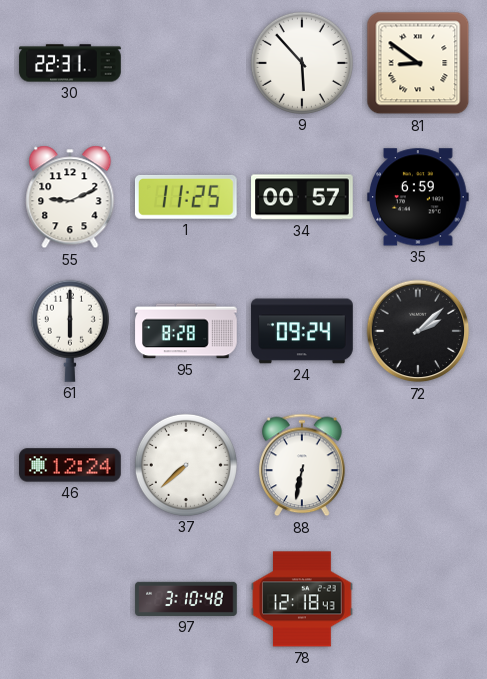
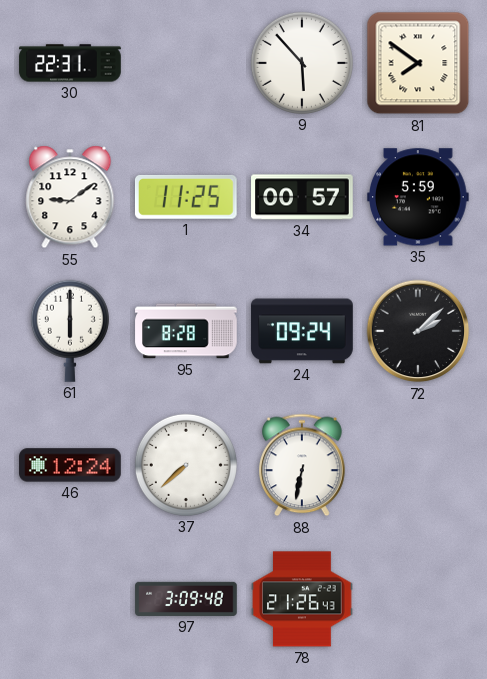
81: 8:51 -> 7:51 (418, 63)
55: 9:11 -> 9:09 (70, 197)
35: 6:59 -> 5:59 (419, 197)
97: 3:10 -> 3:09 (186, 599)
78: 12:18 -> 21:26 (302, 599)
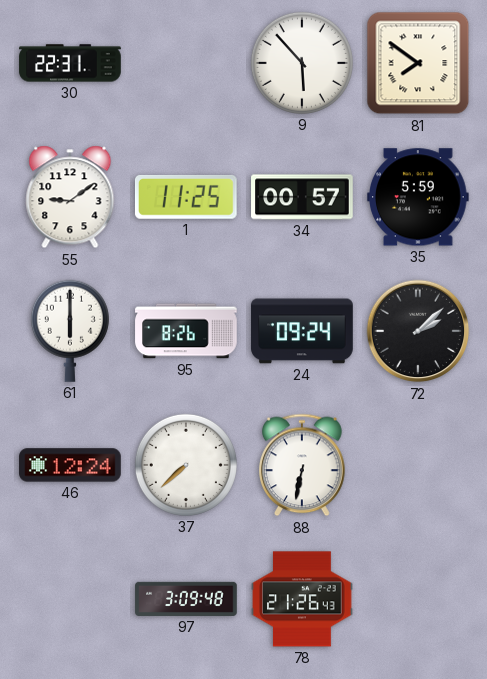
95: 8:28 -> 8:26 (186, 331)
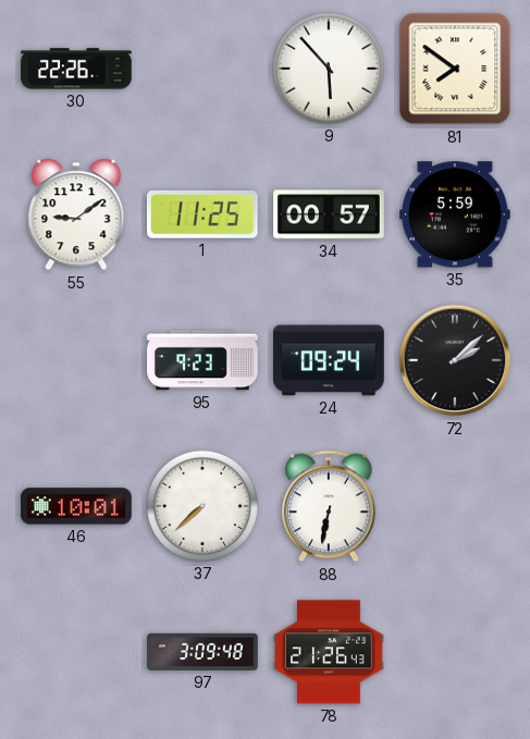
30: 22:31 -> 22:26 (76, 69)
61: 6:00 -> none (70, 331)
95: 8:26 -> 9:23 (202, 360)
46: 12:24 -> 10:01 (76, 506)
